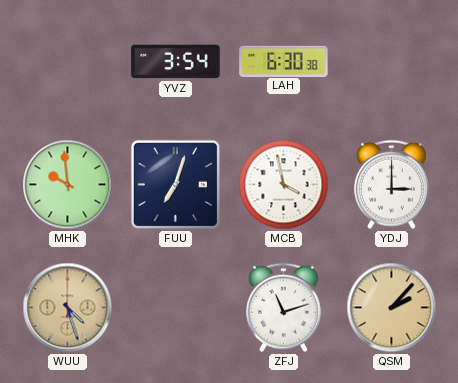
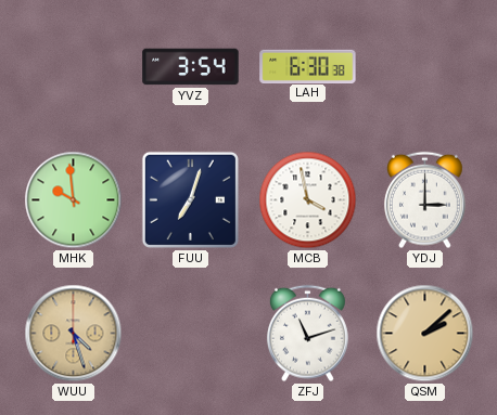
QSM: 2:07 -> 2:08 (425, 334)
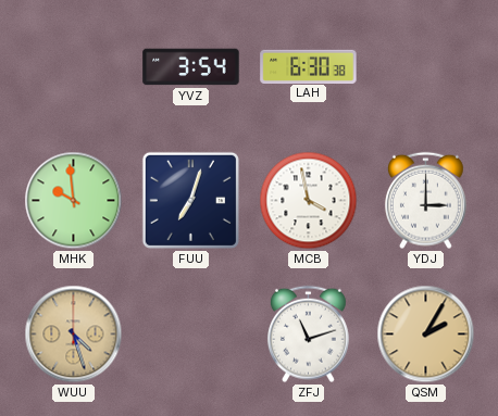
QSM: 2:08 -> 2:05 (426, 335)
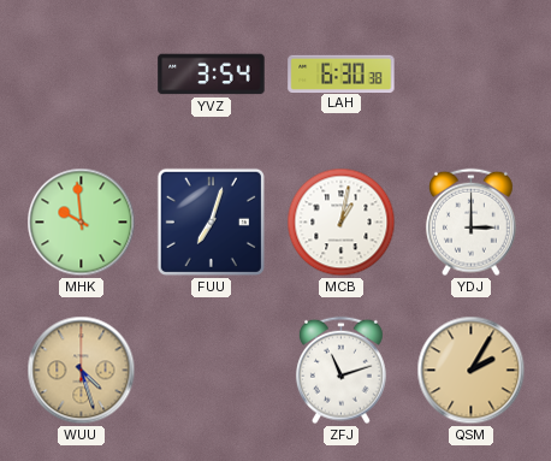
MCB: 3:58 -> 1:02 (342, 223)
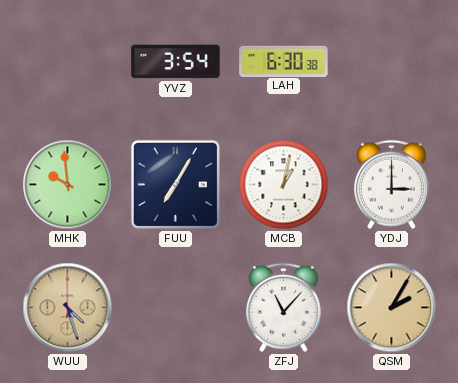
FUU: 7:03 -> 7:05 (175, 184)
ZFJ: 11:12 -> 11:07 (283, 308)
